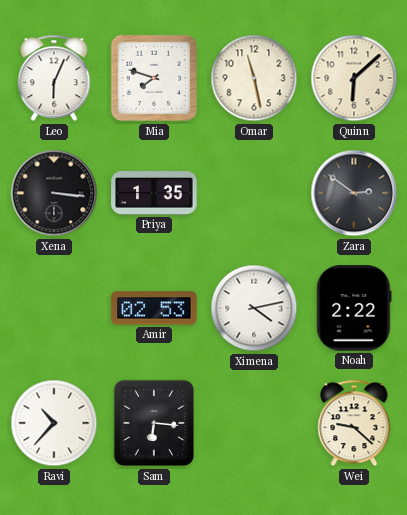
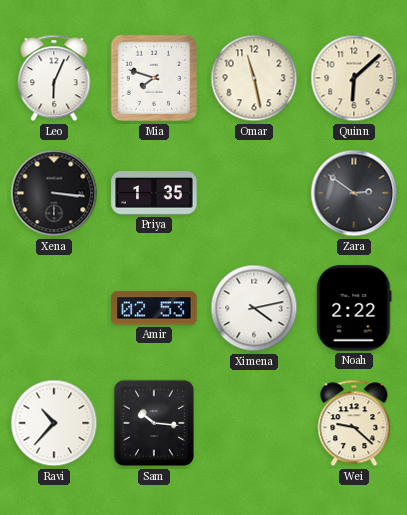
Sam: 6:16 -> 10:16 (154, 423)
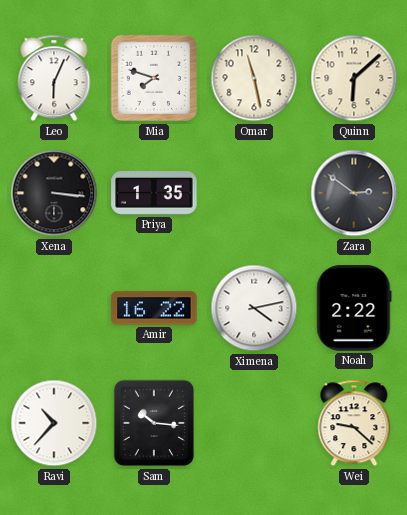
Amir: 02:53 -> 16:22 (154, 308)
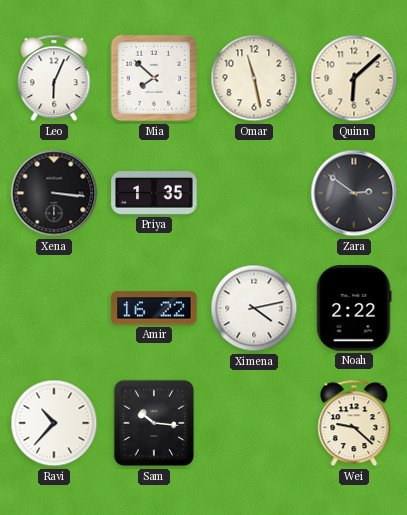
Mia: 7:48 -> 7:52 (154, 78)
